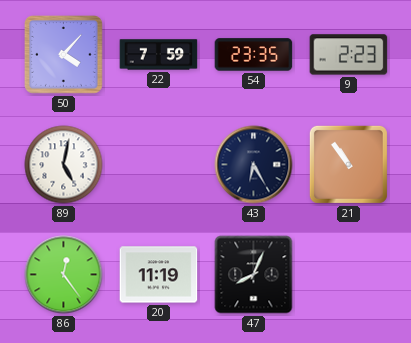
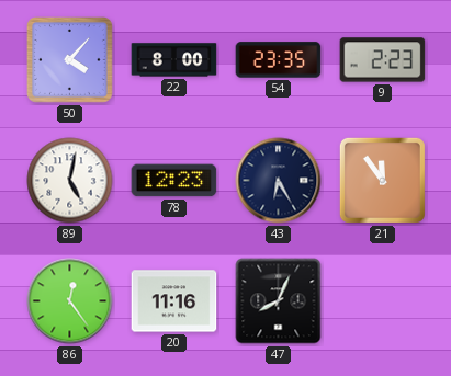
22: 7:59 -> 8:00 (174, 60)
78: none -> 12:23 (174, 181)
21: 10:54 -> 11:54 (382, 180)
20: 11:19 -> 11:16 (174, 301)
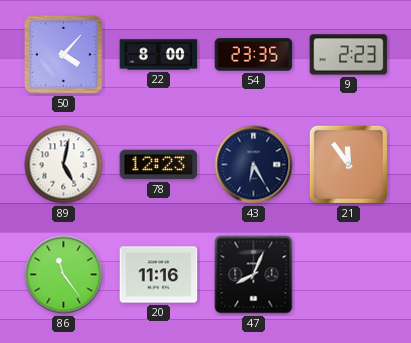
86: 12:24 -> 11:24 (64, 275)
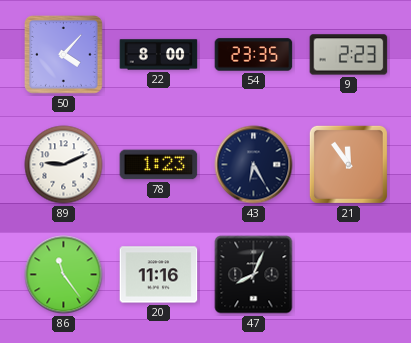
89: 5:02 -> 9:11 (64, 165)
78: 12:23 -> 1:23 (159, 165)
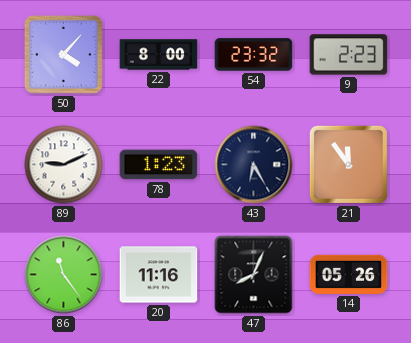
54: 23:35 -> 23:32 (254, 55)
14: none -> 05:26 (349, 274)
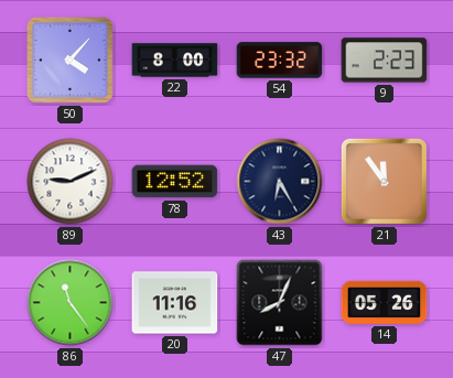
78: 1:23 -> 12:52 (175, 182)
